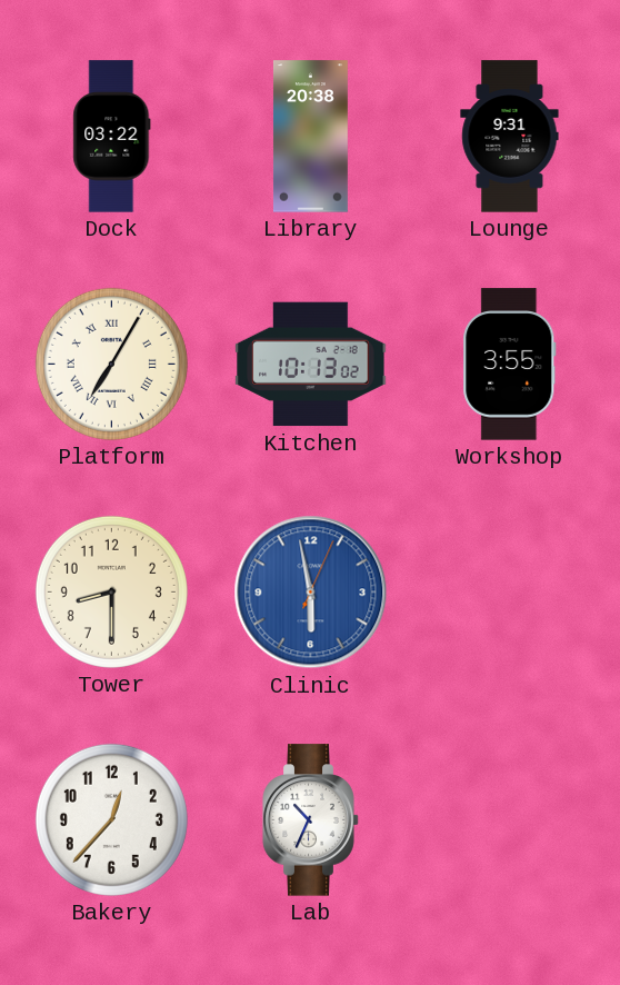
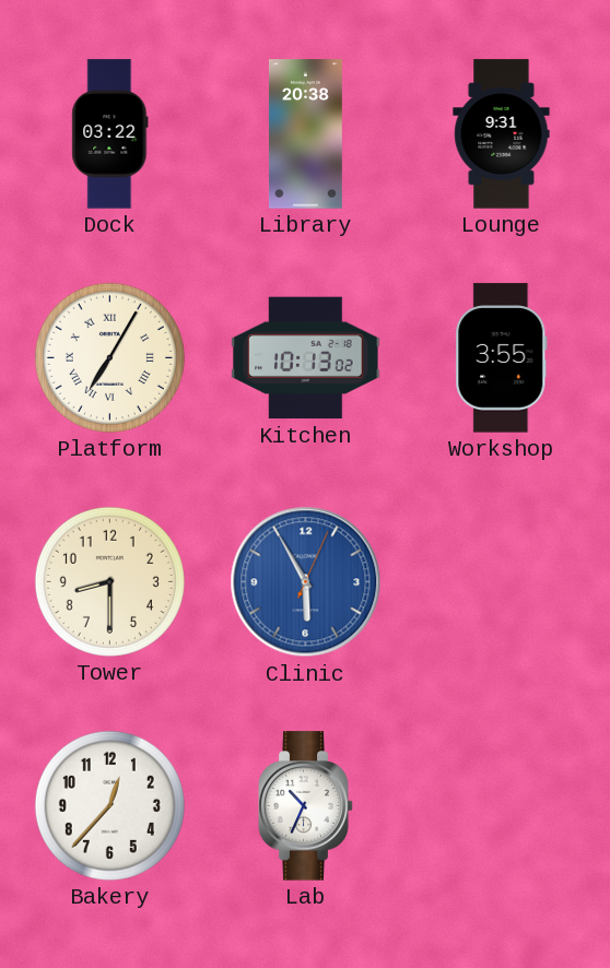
Clinic: 5:58 -> 5:55 (306, 582)
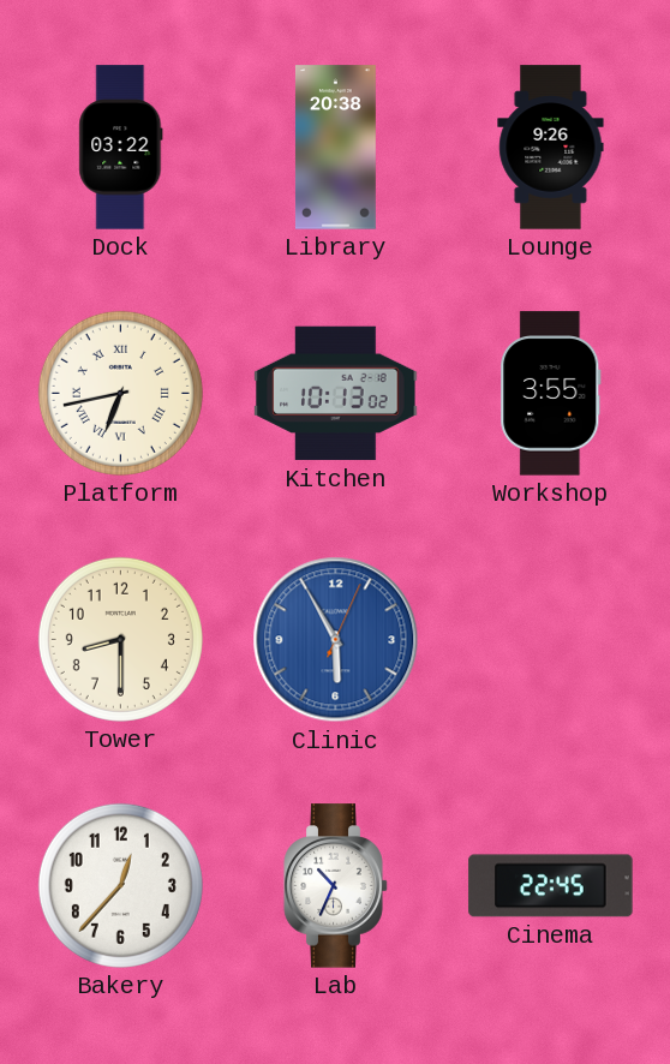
Lounge: 9:31 -> 9:26 (551, 148)
Platform: 7:05 -> 6:43 (120, 393)
Cinema: none -> 22:45 (551, 886)
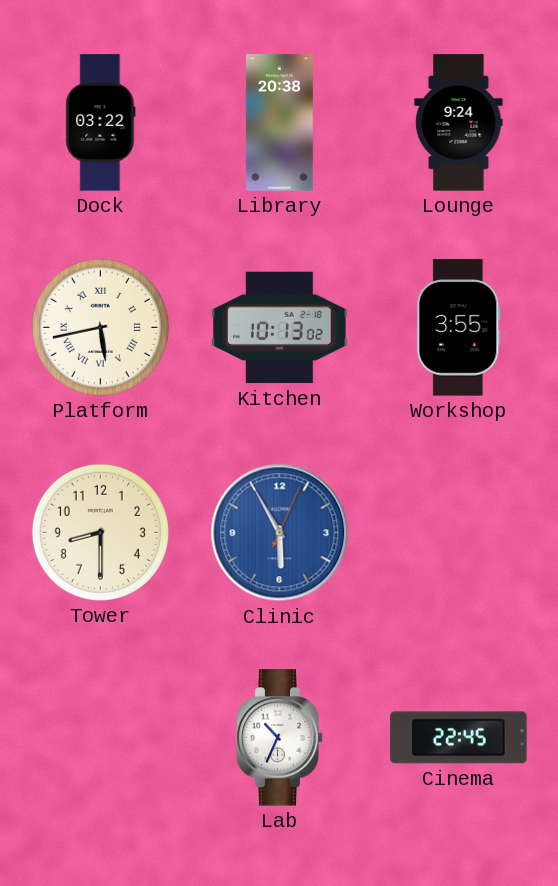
Lounge: 9:26 -> 9:24 (459, 123)
Platform: 6:43 -> 5:43 (100, 327)
Bakery: 12:37 -> none (120, 885)
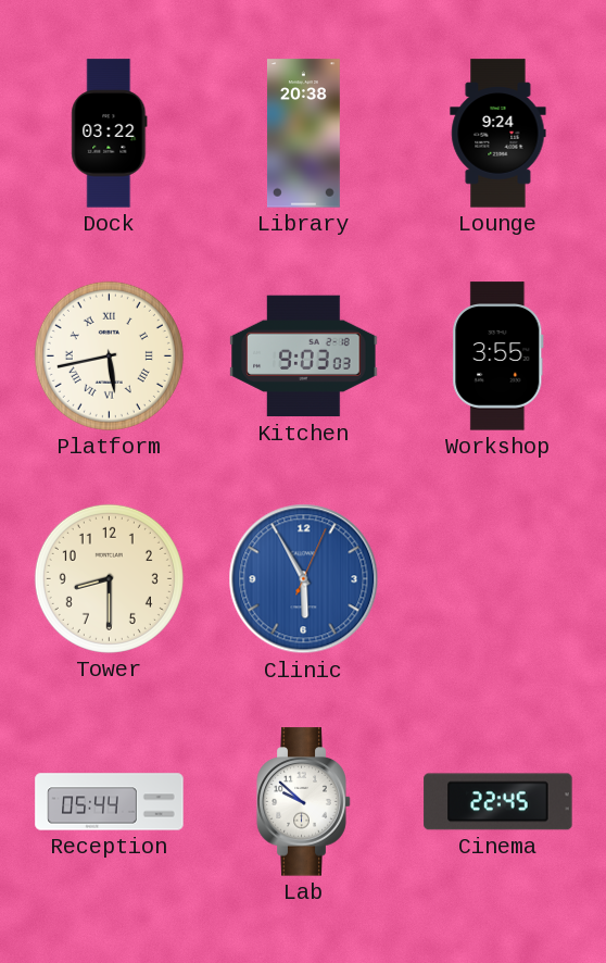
Kitchen: 10:13 -> 9:03 (304, 357)
Reception: none -> 05:44 (110, 802)
Lab: 10:34 -> 9:52 (304, 802)
